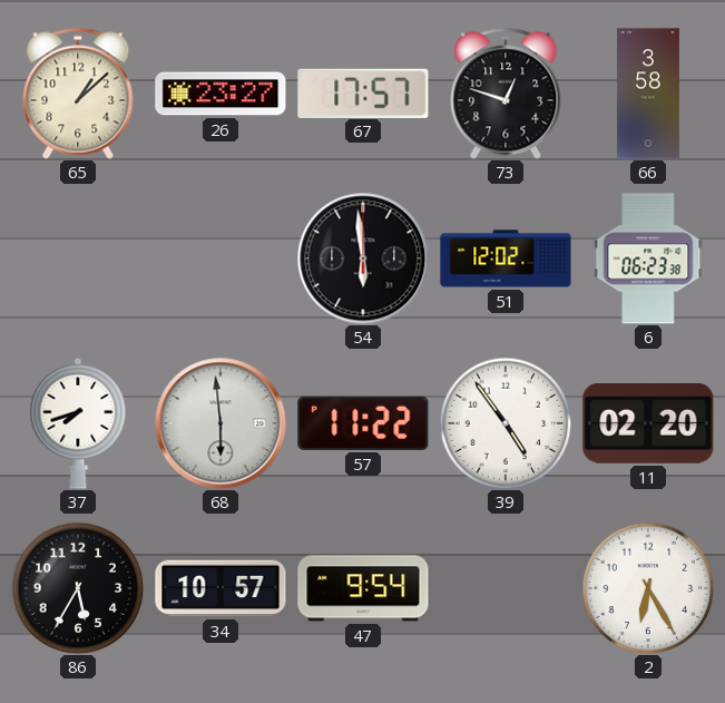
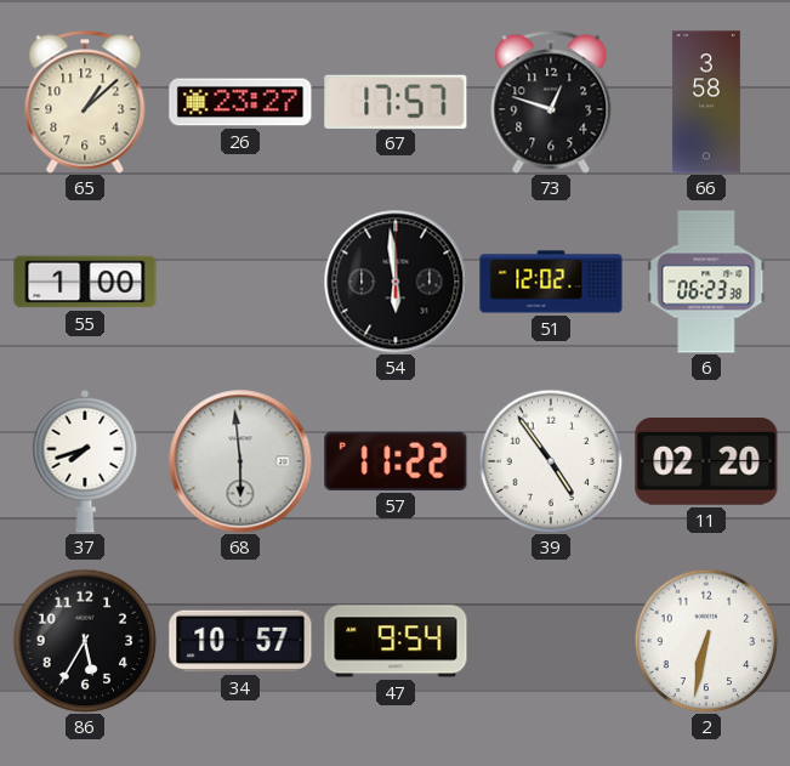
55: none -> 1:00 (85, 282)
2: 6:25 -> 6:32 (706, 641)
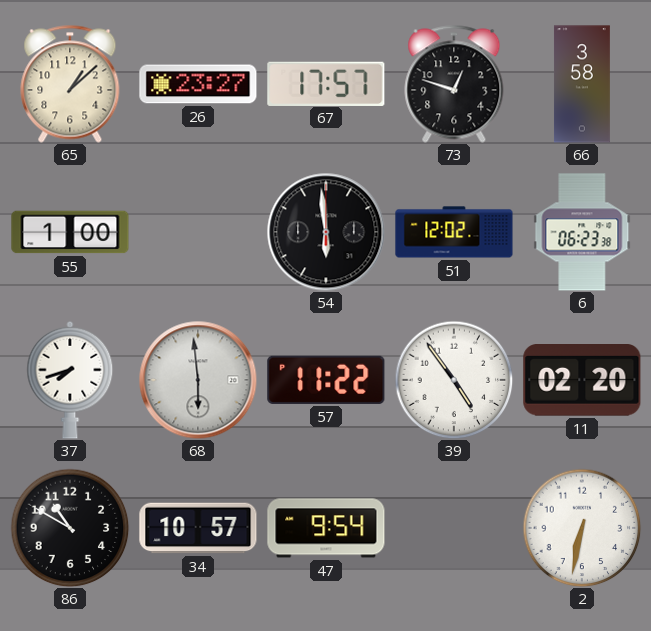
86: 5:35 -> 10:50 (70, 528)
